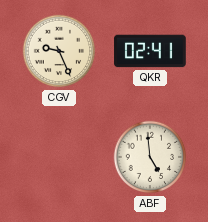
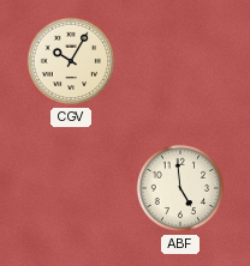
CGV: 9:26 -> 10:05 (71, 61)
QKR: 02:41 -> none (150, 51)
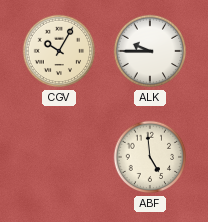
ALK: none -> 9:45 (150, 51)
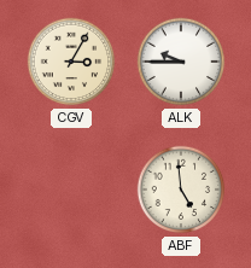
CGV: 10:05 -> 3:05 (71, 62)
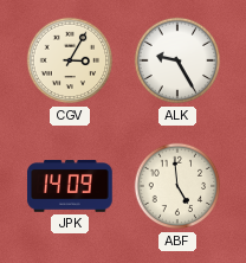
ALK: 9:45 -> 9:25 (177, 60)
JPK: none -> 14:09 (70, 186)
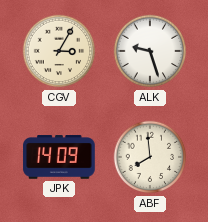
ALK: 9:25 -> 9:27 (150, 51)
ABF: 4:59 -> 7:59 (150, 157)
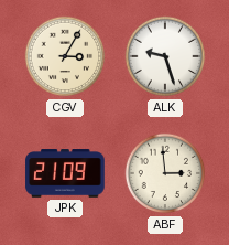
JPK: 14:09 -> 21:09 (65, 173)
ABF: 7:59 -> 2:59 (165, 173)
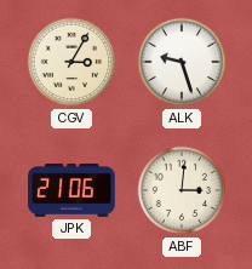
JPK: 21:09 -> 21:06 (71, 190)
ABF: 2:59 -> 3:01 (182, 190)
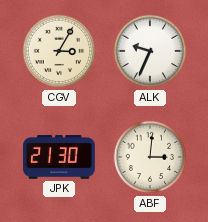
ALK: 9:27 -> 9:34 (150, 51)
JPK: 21:06 -> 21:30 (59, 157)
